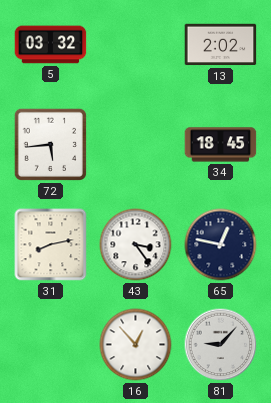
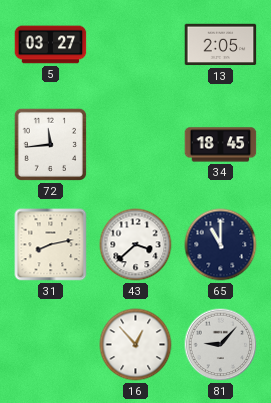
5: 03:32 -> 03:27 (51, 45)
13: 2:02 -> 2:05 (221, 45)
72: 5:44 -> 11:44 (50, 144)
43: 3:24 -> 3:38 (136, 245)
65: 12:47 -> 11:00 (221, 245)
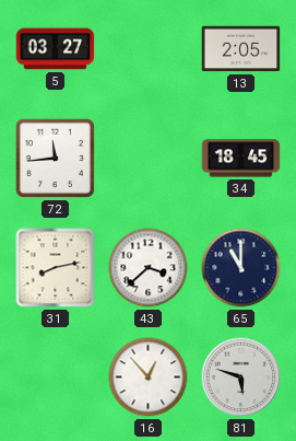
81: 9:07 -> 5:48 (241, 378)
